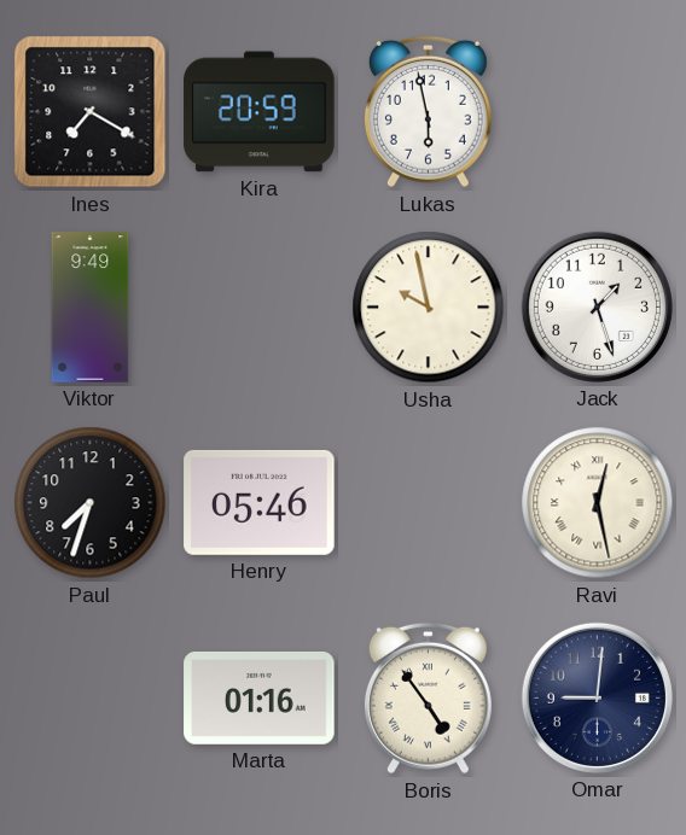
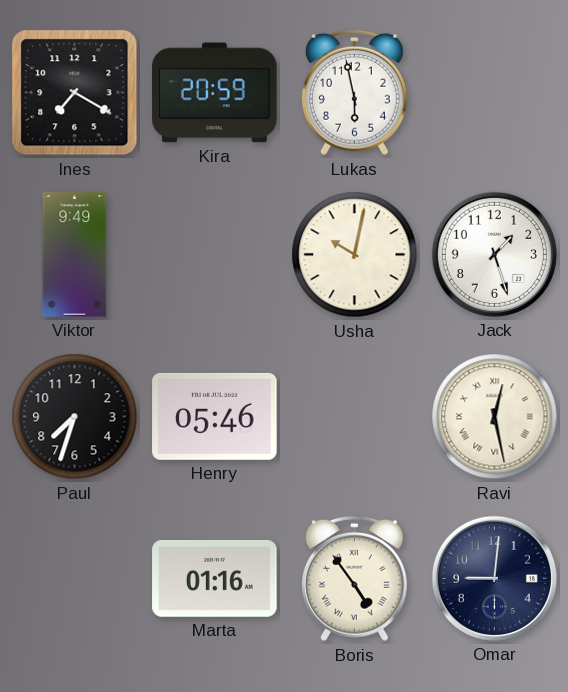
Usha: 9:58 -> 10:02 (355, 255)
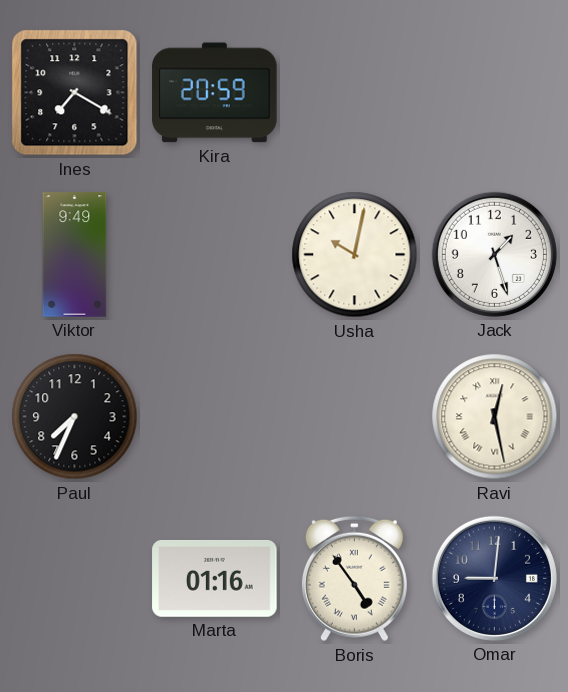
Lukas: 5:58 -> none (354, 93)
Paul: 7:33 -> 7:34 (75, 417)
Henry: 05:46 -> none (215, 416)
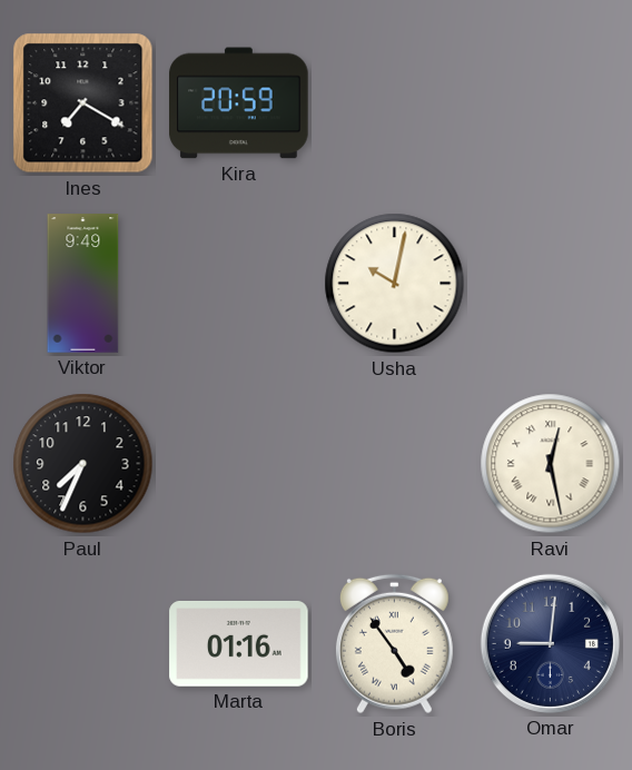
Jack: 1:27 -> none (494, 254)
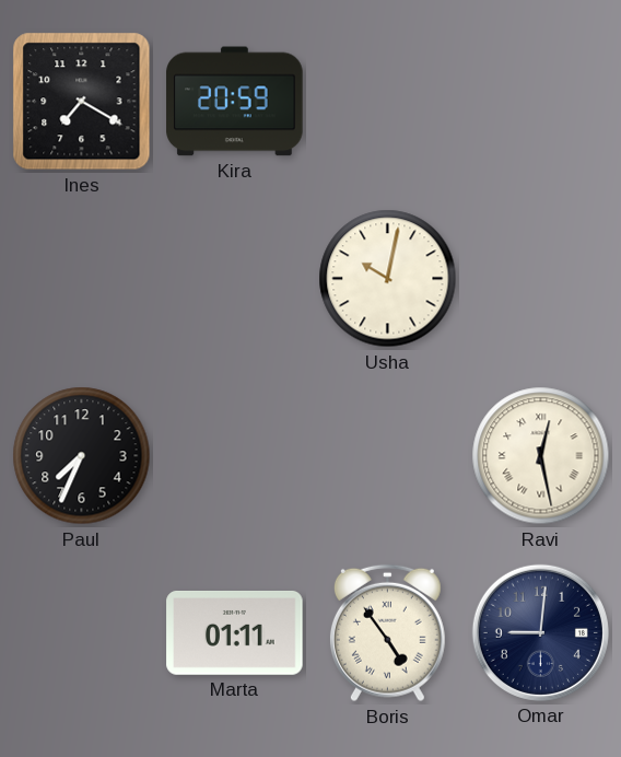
Viktor: 9:49 -> none (83, 284)
Marta: 01:16 -> 01:11 (235, 633)
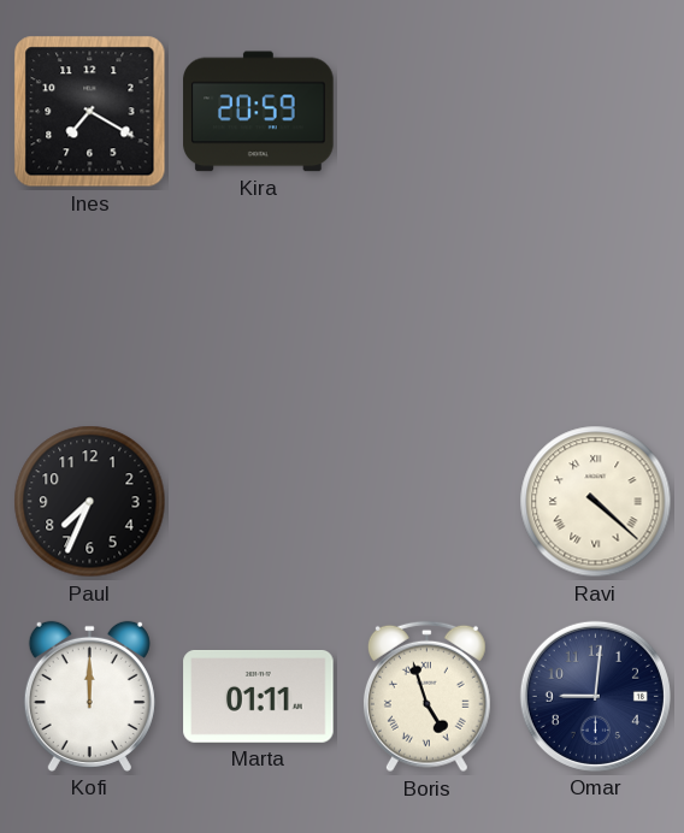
Usha: 10:02 -> none (388, 279)
Ravi: 12:28 -> 4:22 (596, 502)
Kofi: none -> 12:00 (89, 696)
Boris: 4:54 -> 4:57 (426, 697)
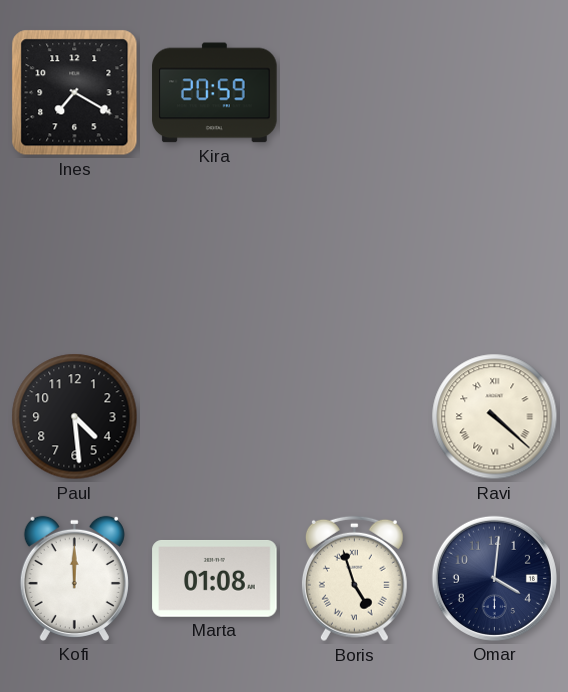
Paul: 7:34 -> 4:29 (75, 417)
Marta: 01:11 -> 01:08 (215, 579)
Omar: 9:01 -> 4:01 (494, 578)
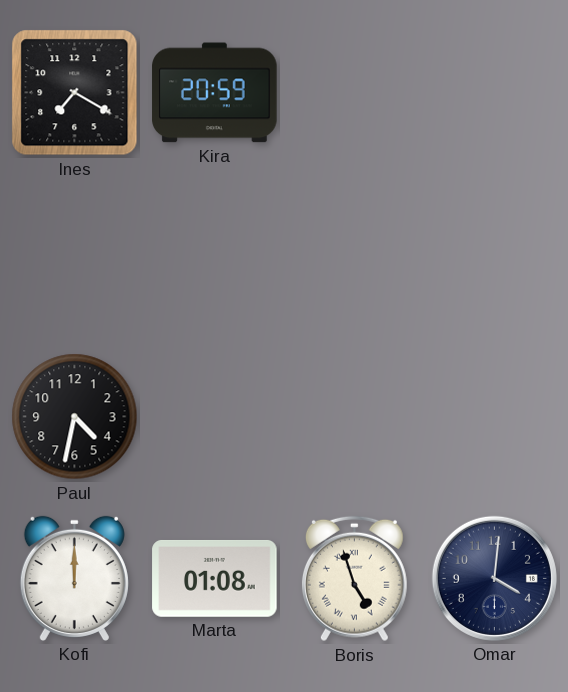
Paul: 4:29 -> 4:32 (75, 417)
Ravi: 4:22 -> none (495, 417)
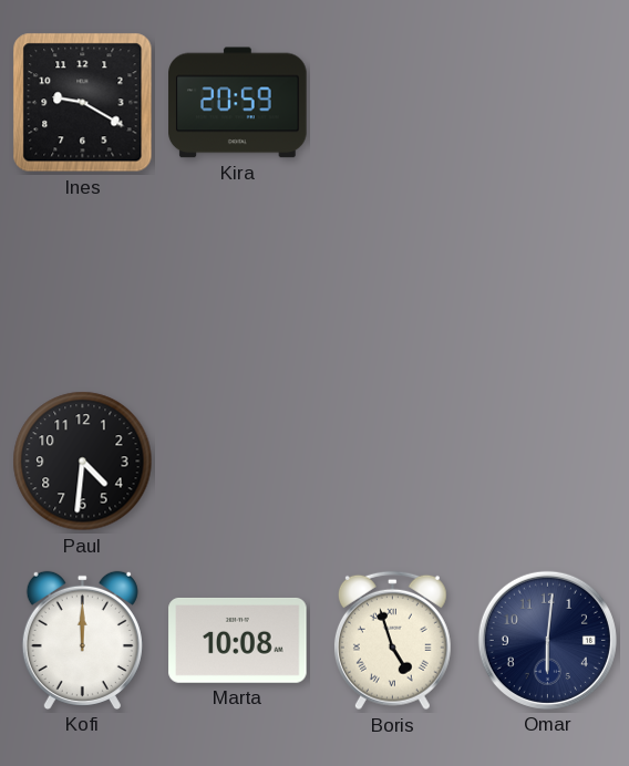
Ines: 7:20 -> 9:20 (83, 103)
Paul: 4:32 -> 4:31 (83, 462)
Marta: 01:08 -> 10:08 (238, 641)
Omar: 4:01 -> 6:01 (547, 640)
